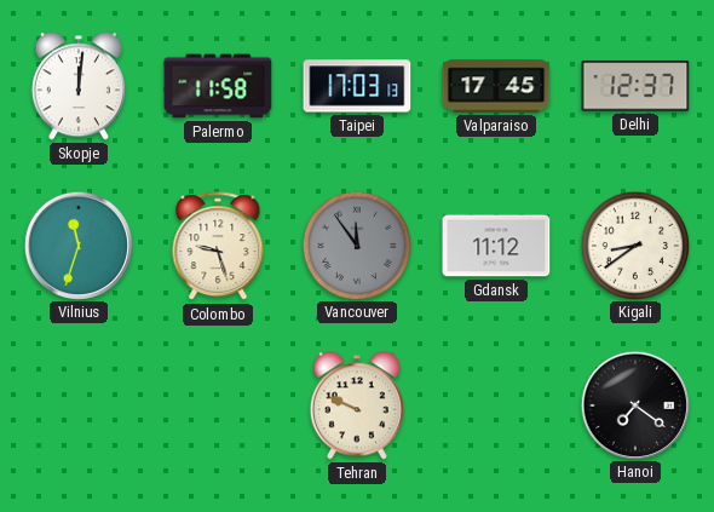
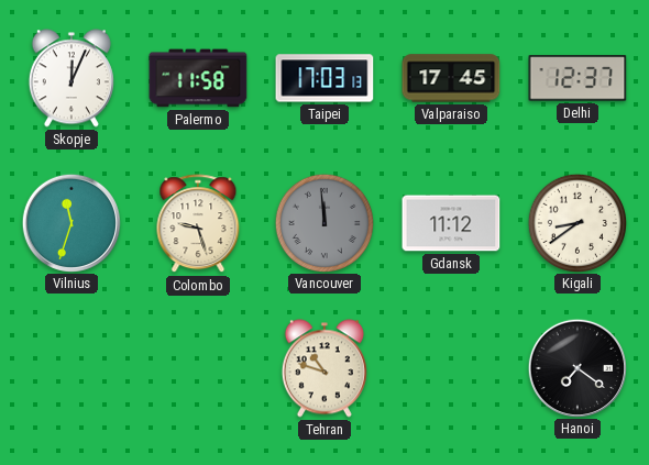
Skopje: 12:01 -> 12:04 (71, 78)
Vancouver: 11:54 -> 11:59 (323, 222)
Tehran: 9:49 -> 10:48 (324, 368)
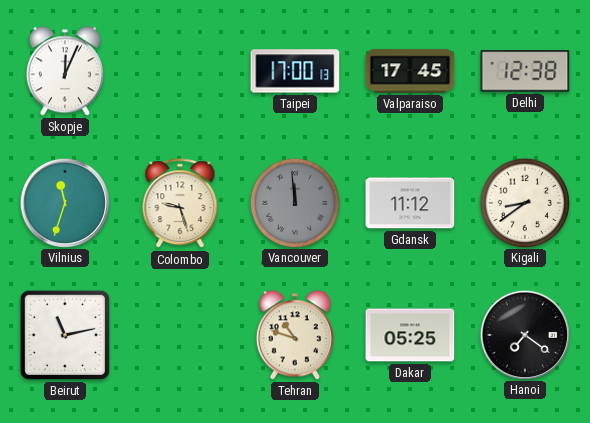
Palermo: 11:58 -> none (198, 78)
Taipei: 17:03 -> 17:00 (295, 71)
Delhi: 12:37 -> 12:38 (525, 71)
Beirut: none -> 11:13 (65, 335)
Dakar: none -> 05:25 (410, 335)
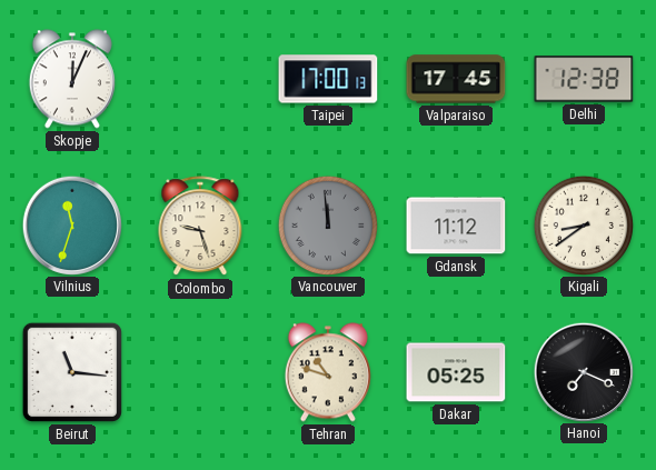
Beirut: 11:13 -> 11:16 (72, 372)
Hanoi: 7:21 -> 7:19 (583, 371)
